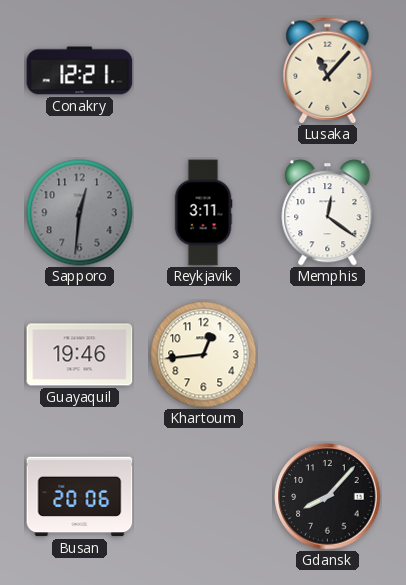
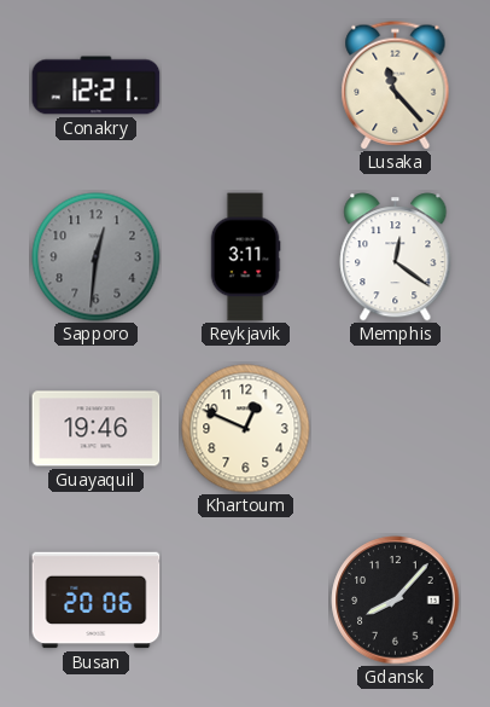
Lusaka: 11:07 -> 11:23 (396, 86)
Khartoum: 12:44 -> 12:49 (246, 429)
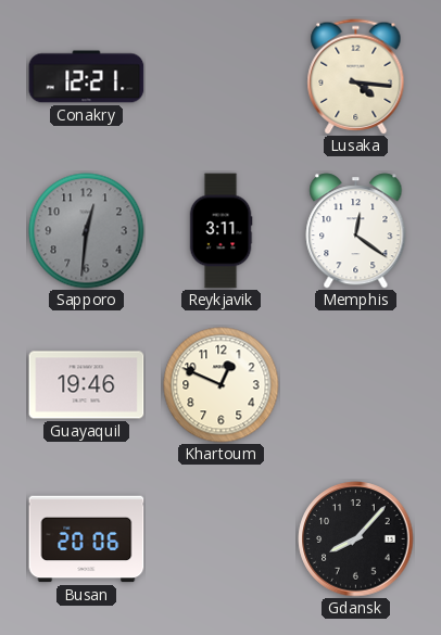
Lusaka: 11:23 -> 4:16 (356, 77)
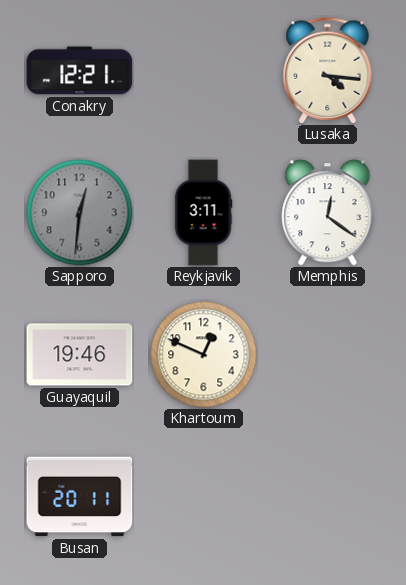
Busan: 20:06 -> 20:11 (80, 497)
Gdansk: 8:07 -> none (356, 539)
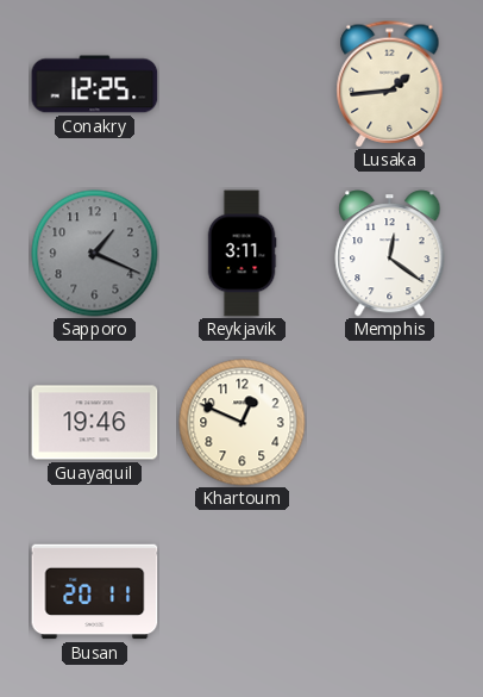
Conakry: 12:21 -> 12:25 (95, 85)
Lusaka: 4:16 -> 1:44 (390, 85)
Sapporo: 12:31 -> 1:19 (95, 254)
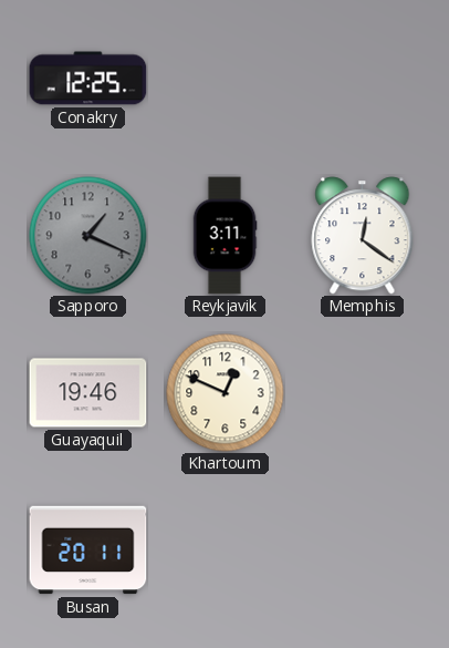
Lusaka: 1:44 -> none (390, 85)
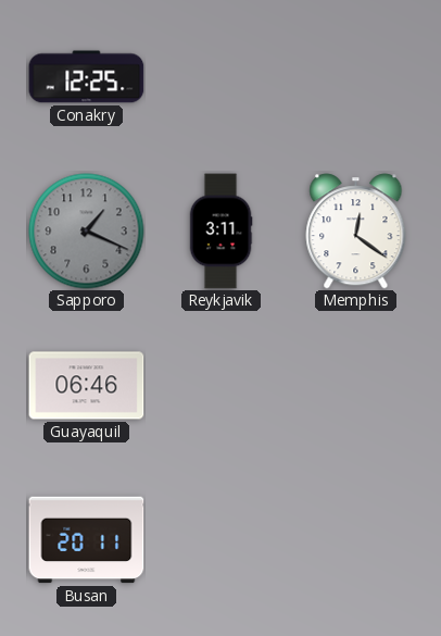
Guayaquil: 19:46 -> 06:46 (87, 386)
Khartoum: 12:49 -> none (226, 393)
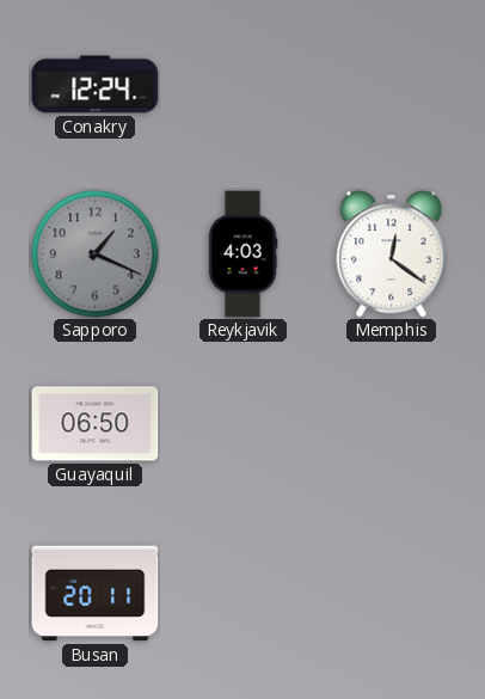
Conakry: 12:25 -> 12:24 (96, 85)
Reykjavik: 3:11 -> 4:03 (242, 255)
Guayaquil: 06:46 -> 06:50 (96, 424)
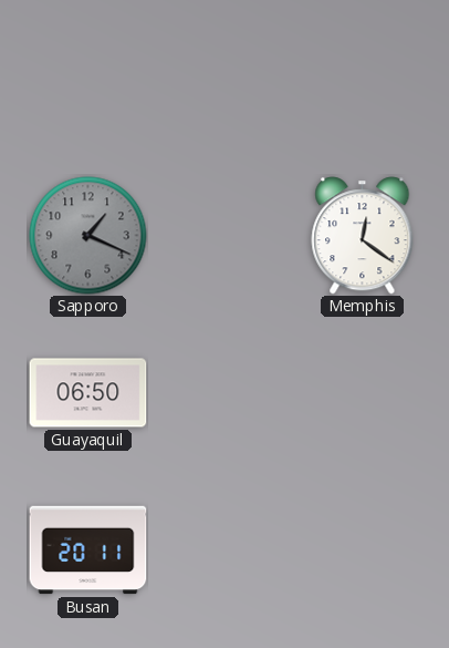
Conakry: 12:24 -> none (96, 85)
Reykjavik: 4:03 -> none (242, 255)
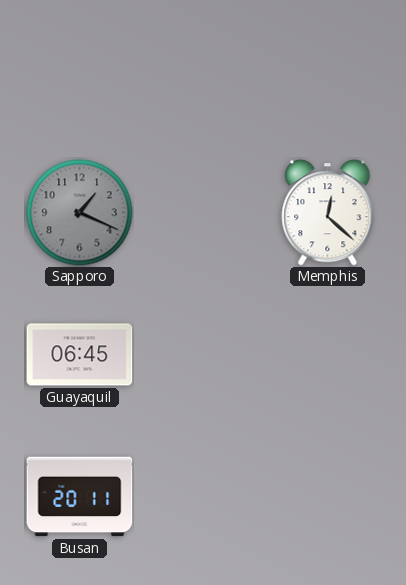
Memphis: 12:21 -> 12:22 (328, 213)
Guayaquil: 06:50 -> 06:45 (80, 355)
